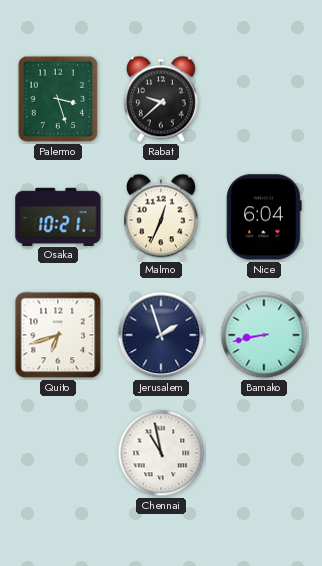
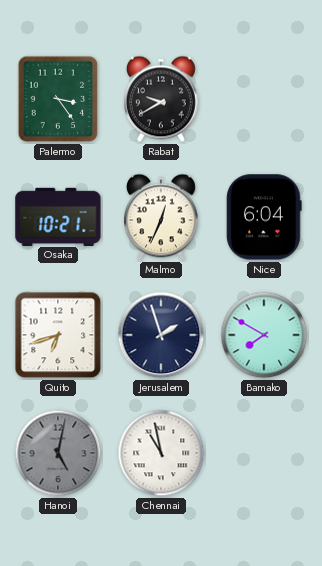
Palermo: 3:27 -> 3:24 (58, 99)
Rabat: 9:38 -> 9:40 (162, 99)
Bamako: 8:43 -> 7:50 (264, 335)
Hanoi: none -> 5:02 (58, 453)
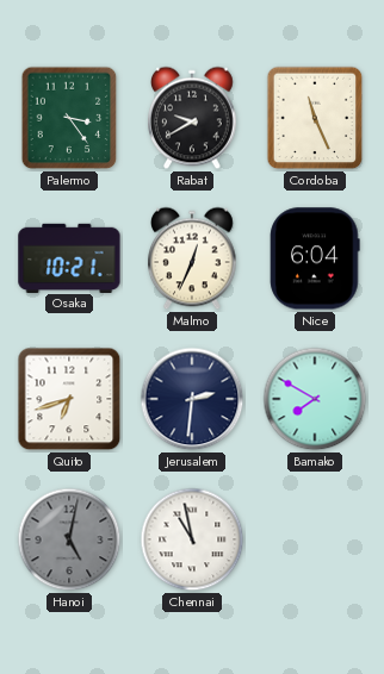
Cordoba: none -> 11:26 (315, 118)
Jerusalem: 1:57 -> 2:31 (192, 399)
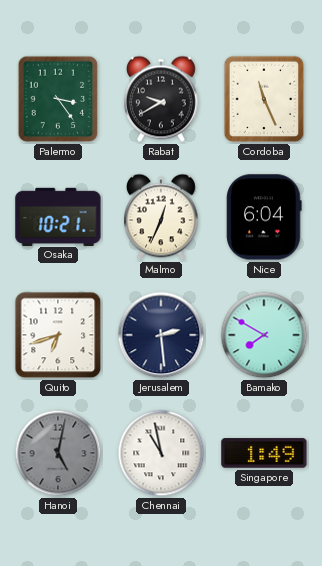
Jerusalem: 2:31 -> 2:29 (161, 335)
Singapore: none -> 1:49 (264, 453)
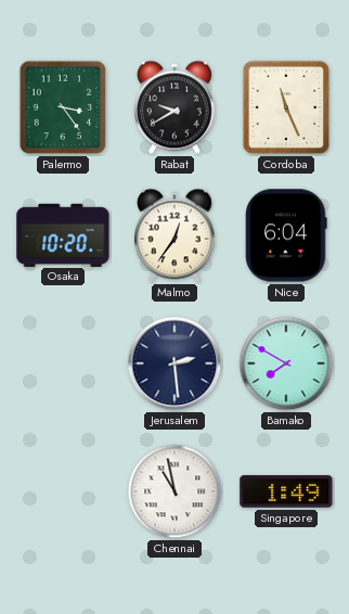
Osaka: 10:21 -> 10:20 (63, 234)
Malmo: 12:34 -> 12:36 (176, 235)
Quito: 6:42 -> none (58, 335)
Hanoi: 5:02 -> none (58, 453)
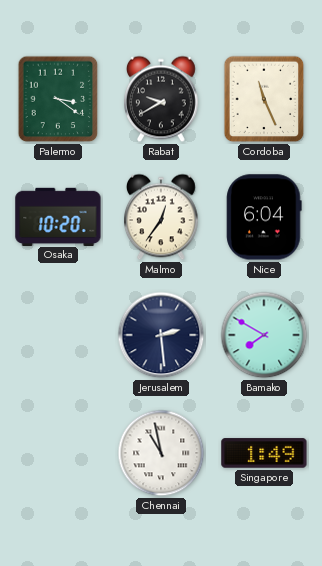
Palermo: 3:24 -> 3:21 (58, 99)
